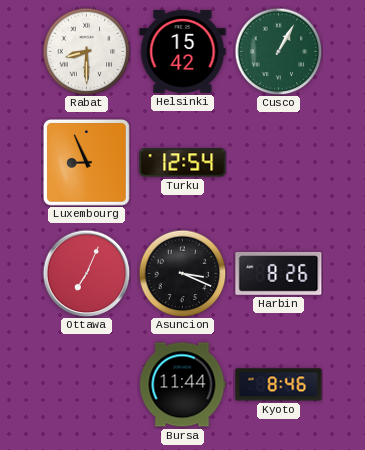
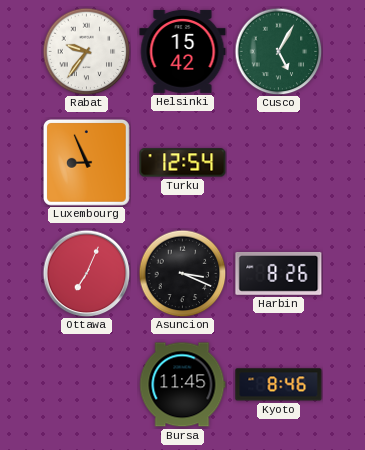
Rabat: 8:30 -> 9:36 (86, 51)
Cusco: 1:05 -> 5:05 (278, 51)
Bursa: 11:44 -> 11:45 (183, 385)
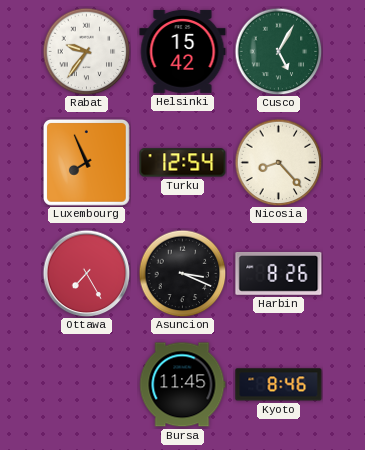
Luxembourg: 8:56 -> 7:56 (86, 162)
Nicosia: none -> 8:23 (278, 162)
Ottawa: 7:04 -> 7:25 (86, 273)
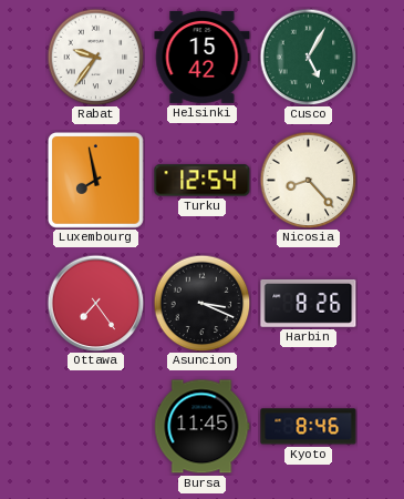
Luxembourg: 7:56 -> 7:58 (95, 180)
Ottawa: 7:25 -> 7:24 (95, 303)
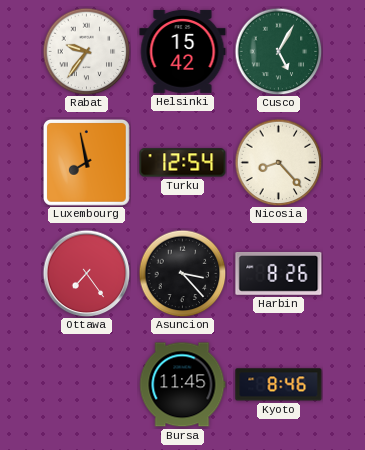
Asuncion: 3:19 -> 3:23 (182, 273)
